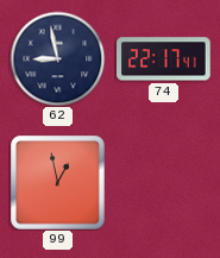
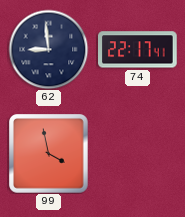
62: 8:58 -> 8:59 (48, 49)
99: 12:58 -> 3:58 (49, 154)
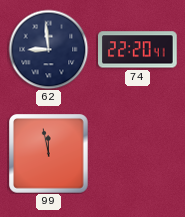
74: 22:17 -> 22:20 (138, 50)
99: 3:58 -> 11:58 (49, 154)
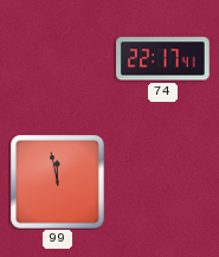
62: 8:59 -> none (48, 49)
74: 22:20 -> 22:17 (163, 59)
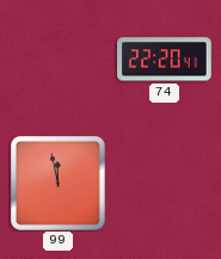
74: 22:17 -> 22:20 (165, 60)
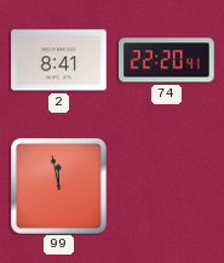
2: none -> 8:41 (59, 61)
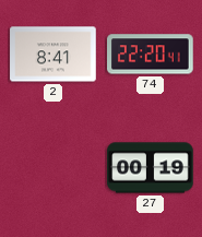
99: 11:58 -> none (59, 187)
27: none -> 00:19 (151, 168)
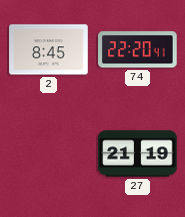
2: 8:41 -> 8:45 (49, 50)
27: 00:19 -> 21:19 (138, 154)
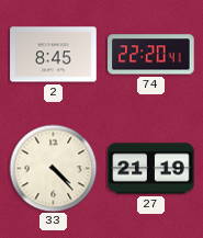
33: none -> 4:23 (53, 168)
